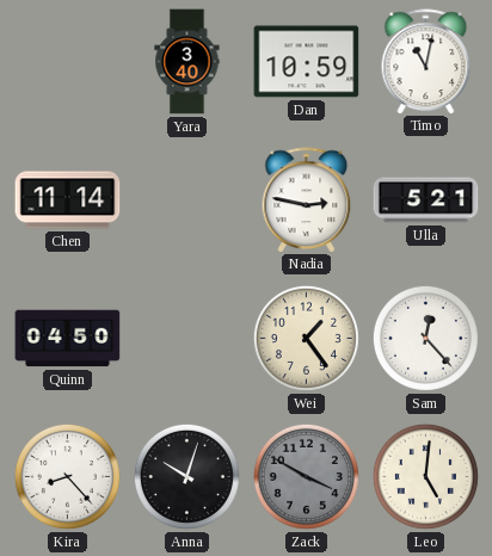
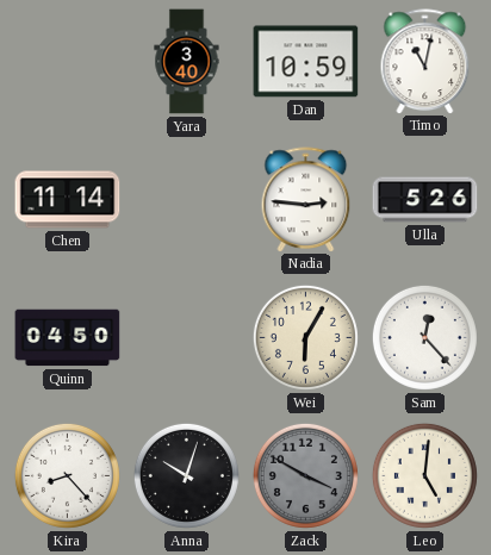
Nadia: 2:47 -> 2:46 (306, 199)
Ulla: 5:21 -> 5:26 (425, 200)
Wei: 1:24 -> 6:05 (305, 337)
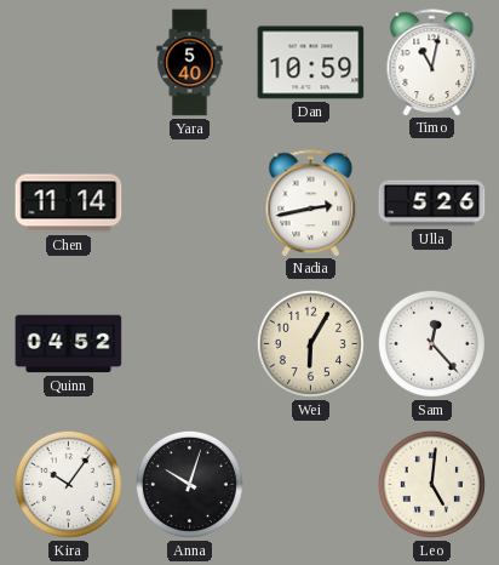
Yara: 3:40 -> 5:40 (190, 63)
Nadia: 2:46 -> 2:43 (311, 202)
Quinn: 04:50 -> 04:52 (69, 344)
Kira: 8:23 -> 10:06 (68, 484)
Zack: 3:50 -> none (305, 475)
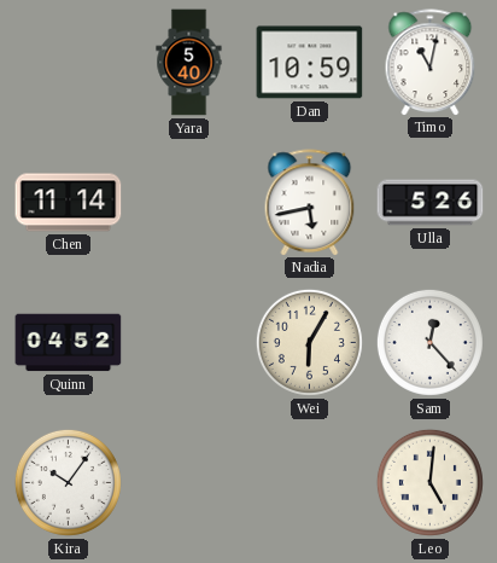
Nadia: 2:43 -> 5:43 (310, 202)
Anna: 10:03 -> none (189, 484)
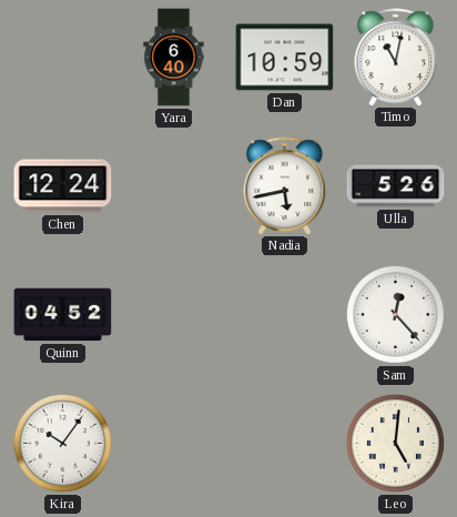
Yara: 5:40 -> 6:40 (174, 58)
Chen: 11:14 -> 12:24 (63, 186)
Wei: 6:05 -> none (309, 342)
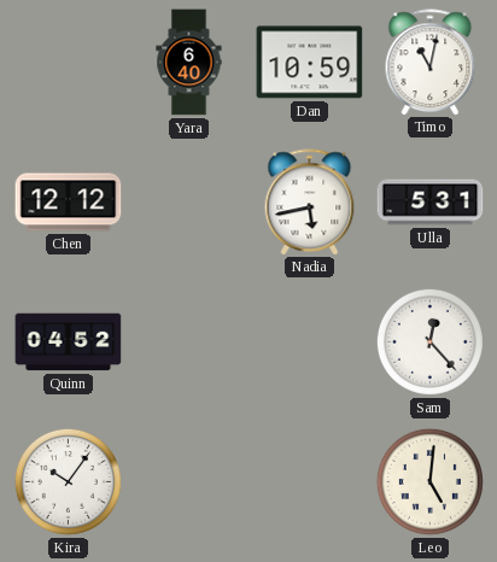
Chen: 12:24 -> 12:12 (69, 203)
Ulla: 5:26 -> 5:31 (431, 203)
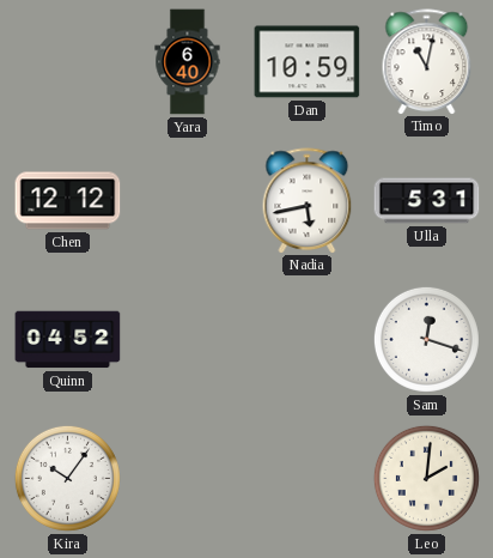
Sam: 12:23 -> 12:18 (426, 339)
Leo: 5:01 -> 2:01 (426, 478)
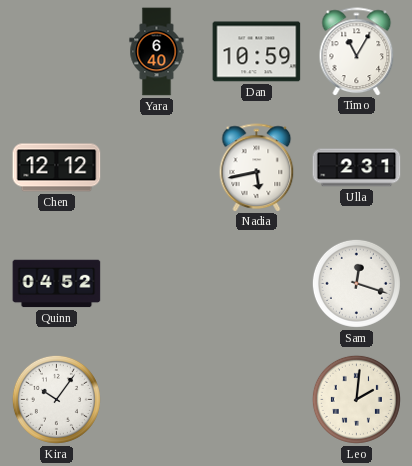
Timo: 11:02 -> 11:05 (357, 51)
Ulla: 5:31 -> 2:31 (357, 168)
